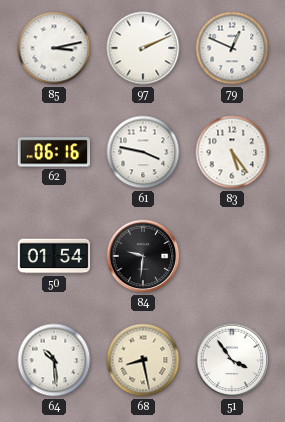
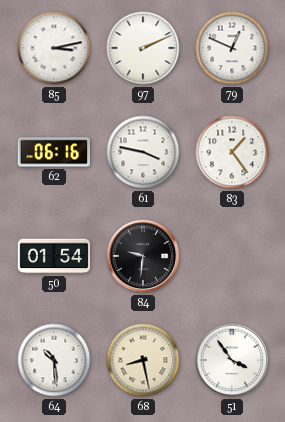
83: 5:24 -> 1:24 (232, 152)
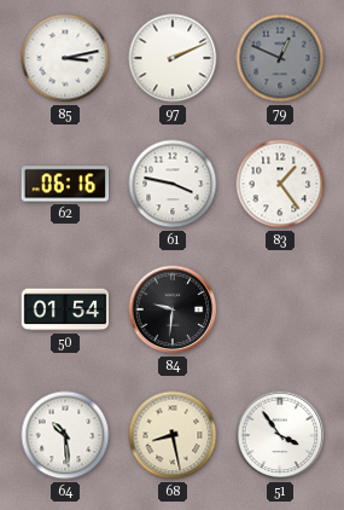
79 dial: white -> grey (280, 58)
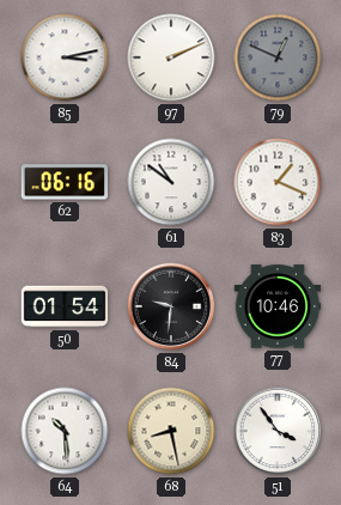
61: 3:47 -> 10:51 (171, 182)
83: 1:24 -> 1:19 (278, 182)
77: none -> 10:46 (278, 306)
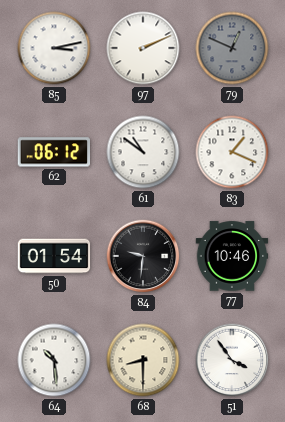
62: 06:16 -> 06:12 (53, 152)
68: 8:28 -> 8:30 (143, 360)
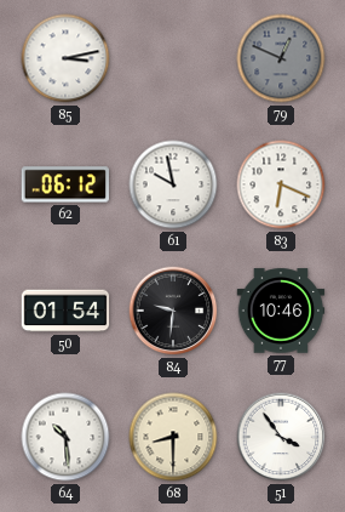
97: 2:11 -> none (143, 48)
61: 10:51 -> 9:58 (173, 184)
83: 1:19 -> 6:19 (281, 184)
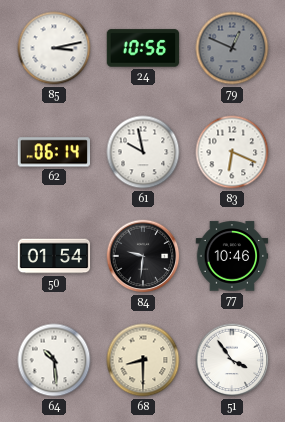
24: none -> 10:56 (143, 48)
62: 06:12 -> 06:14 (53, 152)
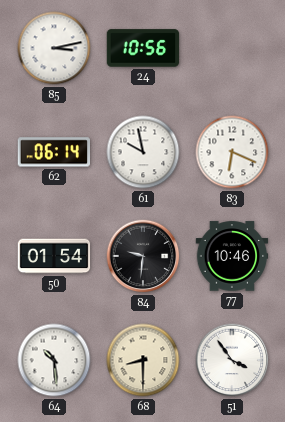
79: 12:49 -> none (232, 48)
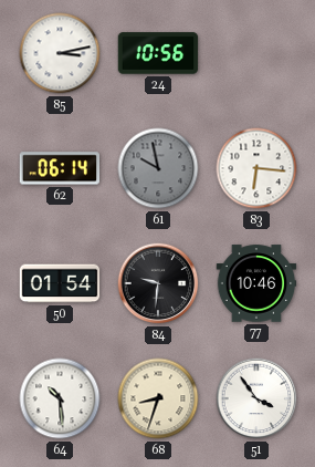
61 dial: white -> grey (158, 168)
83: 6:19 -> 6:16 (256, 168)
68: 8:30 -> 8:33 (158, 398)
